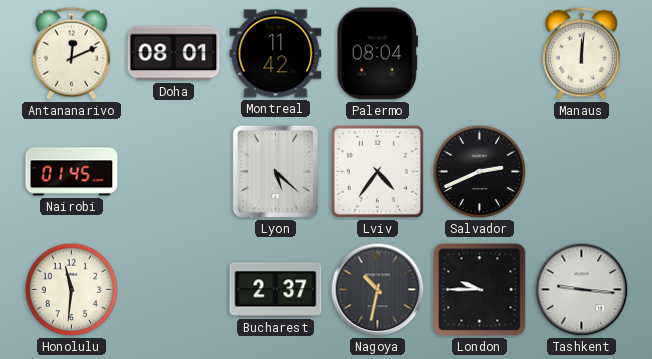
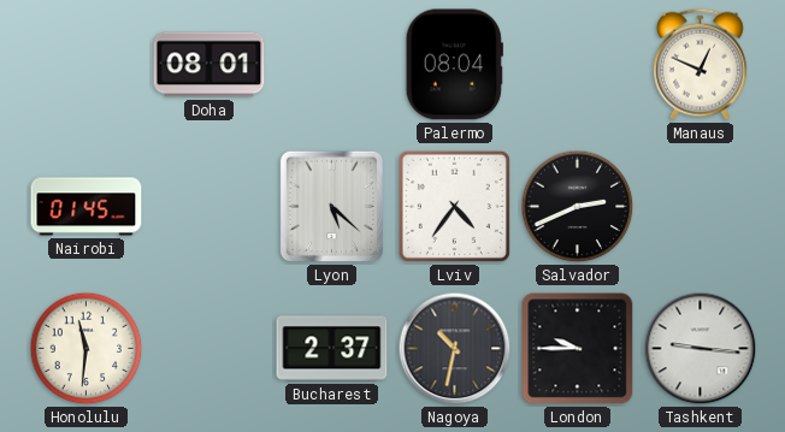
Antananarivo: 12:11 -> none (71, 53)
Montreal: 11:42 -> none (276, 54)
Manaus: 12:01 -> 12:49 (700, 64)
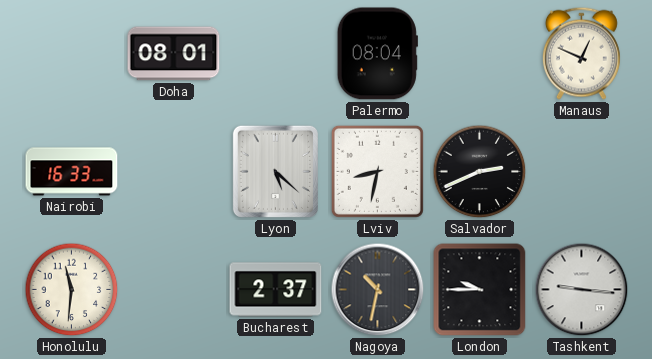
Nairobi: 01:45 -> 16:33 (72, 172)
Lviv: 4:36 -> 8:32 (377, 171)
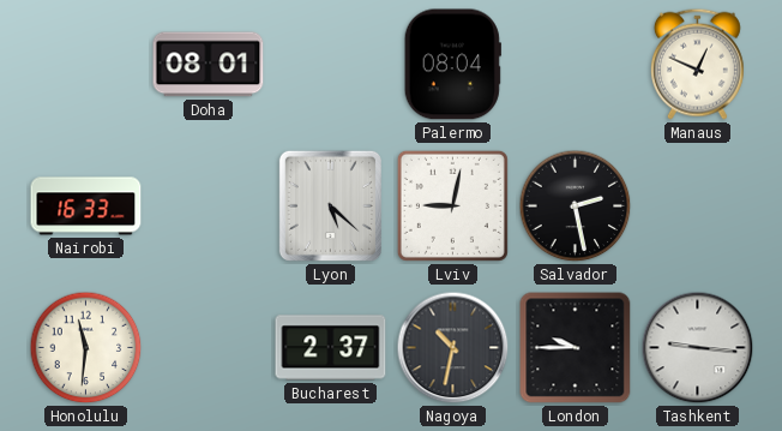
Lviv: 8:32 -> 9:02 (452, 205)
Salvador: 2:41 -> 2:28 (576, 206)
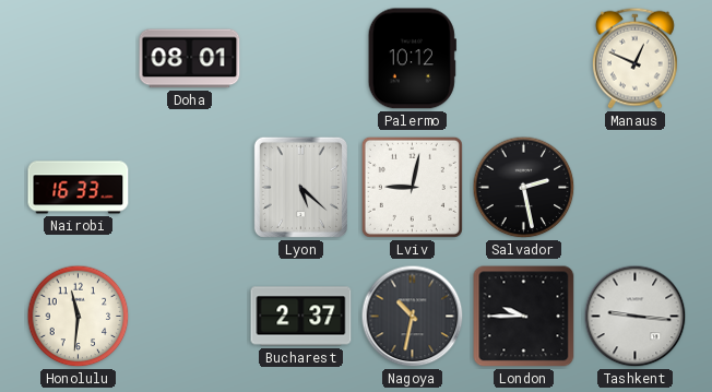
Palermo: 08:04 -> 10:12 (412, 59)
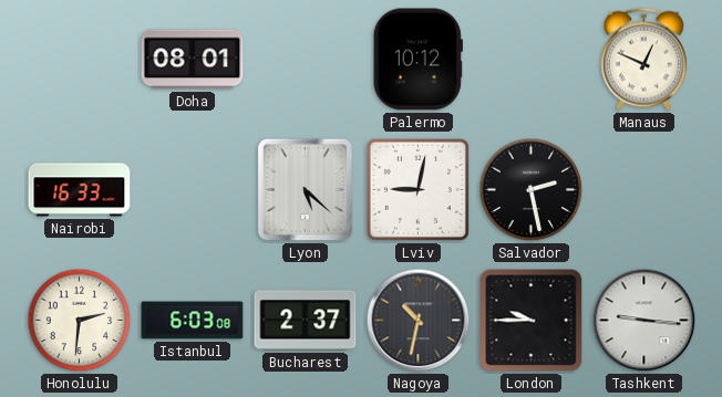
Honolulu: 11:31 -> 2:31 (80, 321)
Istanbul: none -> 6:03 (193, 321)
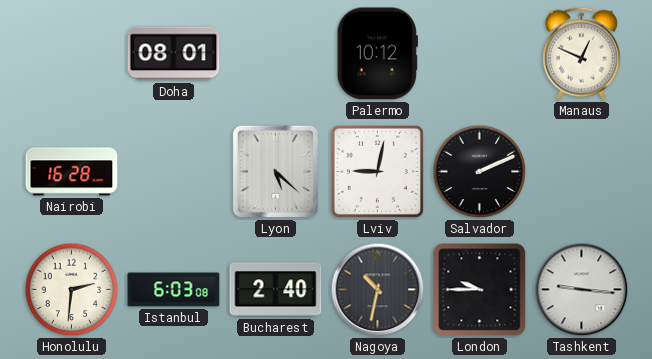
Nairobi: 16:33 -> 16:28 (72, 172)
Salvador: 2:28 -> 2:11 (480, 172)
Bucharest: 2:37 -> 2:40 (276, 290)
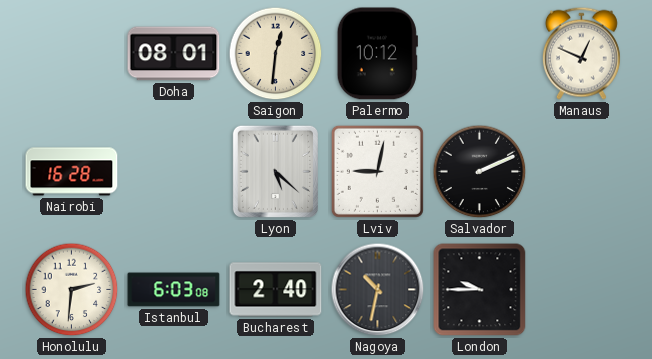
Saigon: none -> 12:31 (276, 54)
Tashkent: 9:16 -> none (582, 290)
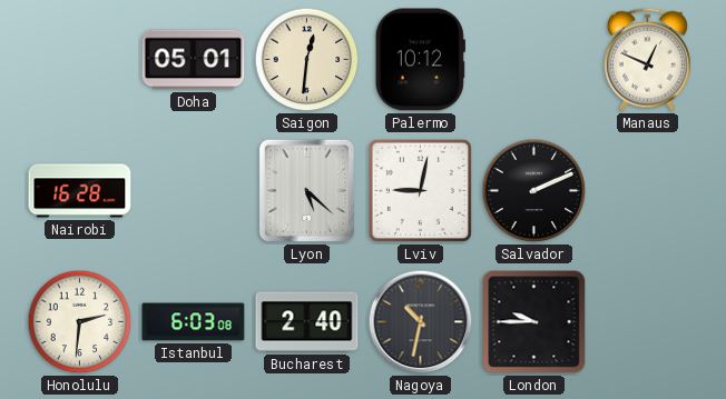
Doha: 08:01 -> 05:01 (194, 60)
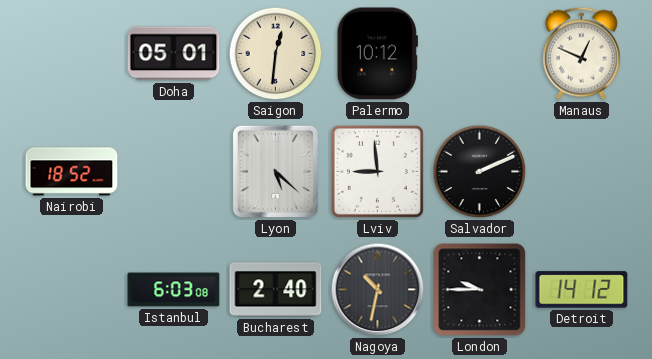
Nairobi: 16:28 -> 18:52 (72, 172)
Lviv: 9:02 -> 8:59 (377, 171)
Honolulu: 2:31 -> none (80, 322)
Detroit: none -> 14:12 (582, 290)
